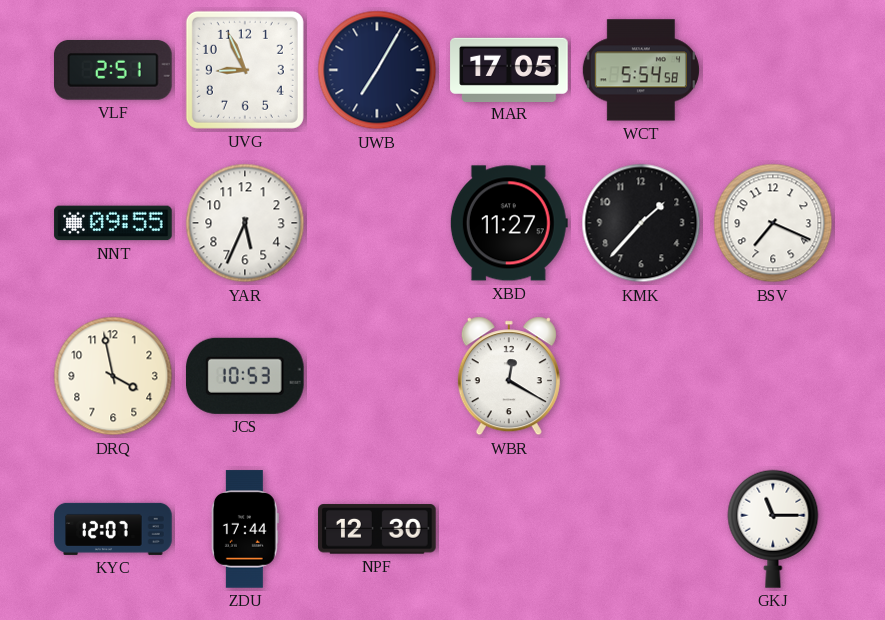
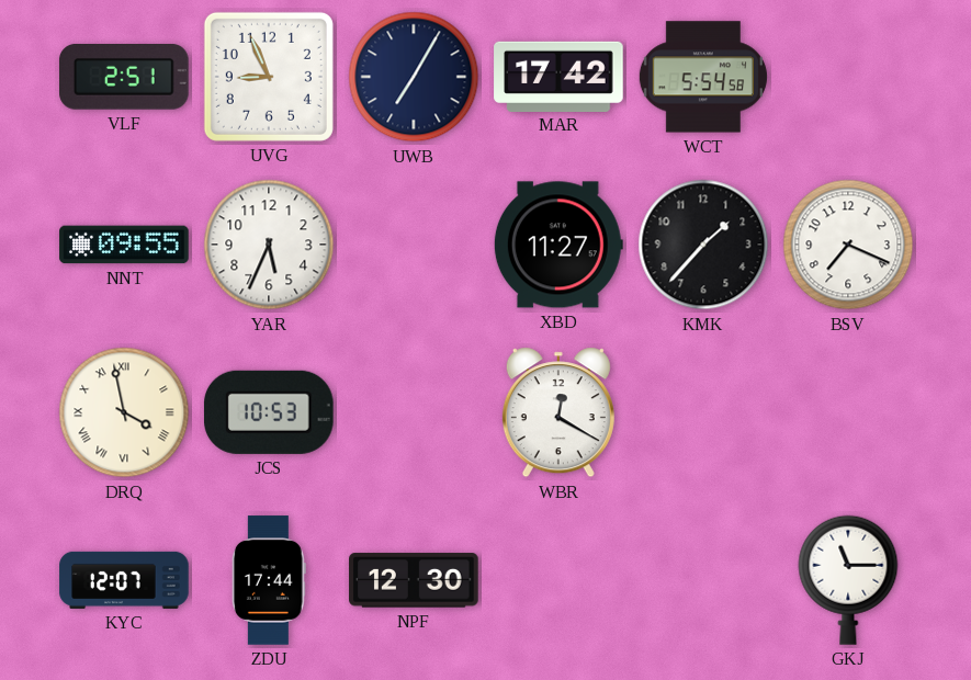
MAR: 17:05 -> 17:42 (558, 76)
DRQ numerals: Arabic -> Roman (124, 412)
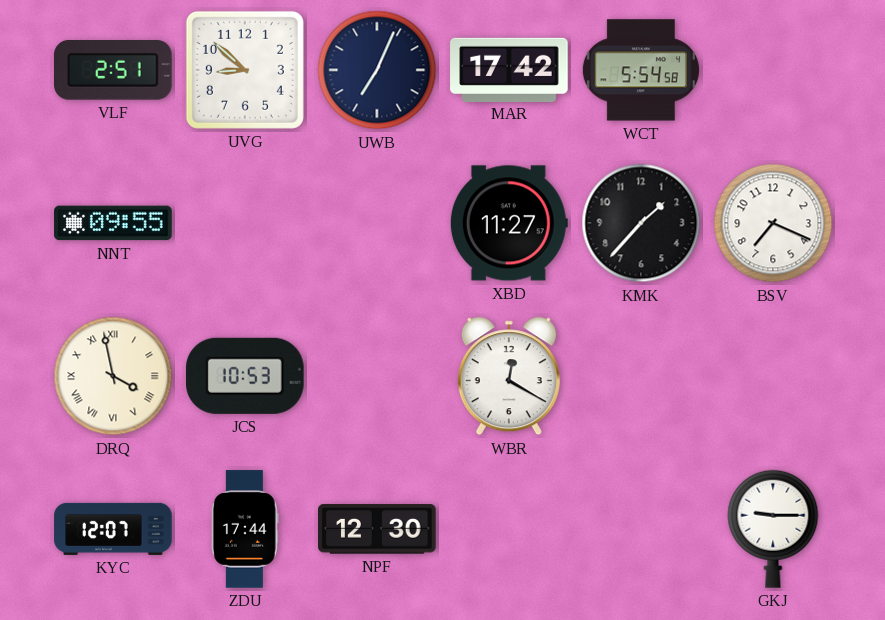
UVG: 8:56 -> 8:52 (245, 70)
UWB: 7:05 -> 7:04 (377, 70)
YAR: 5:34 -> none (269, 245)
GKJ: 11:15 -> 9:15 (773, 529)
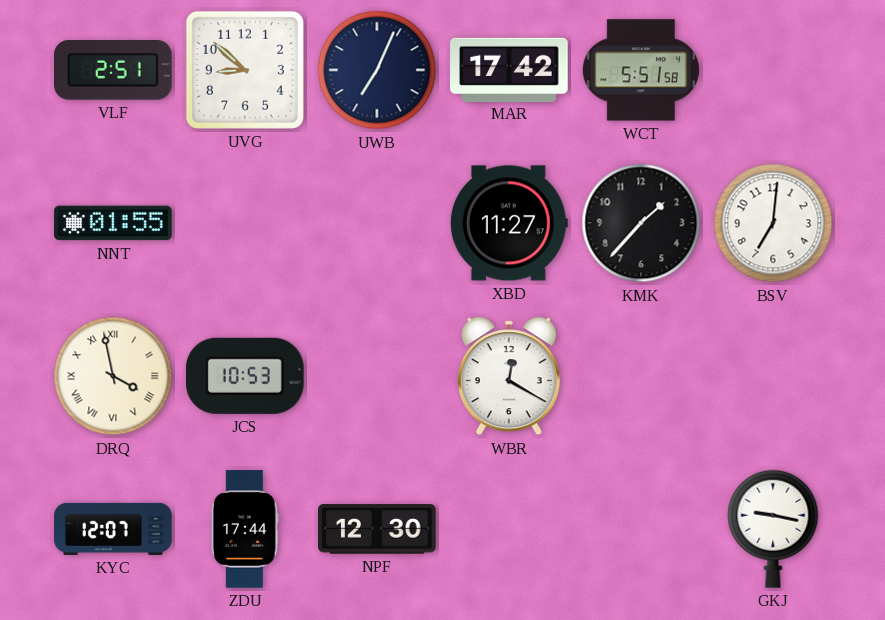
WCT: 5:54 -> 5:51 (641, 70)
NNT: 09:55 -> 01:55 (113, 223)
BSV: 7:19 -> 7:01 (773, 223)
GKJ: 9:15 -> 9:17 (773, 529)
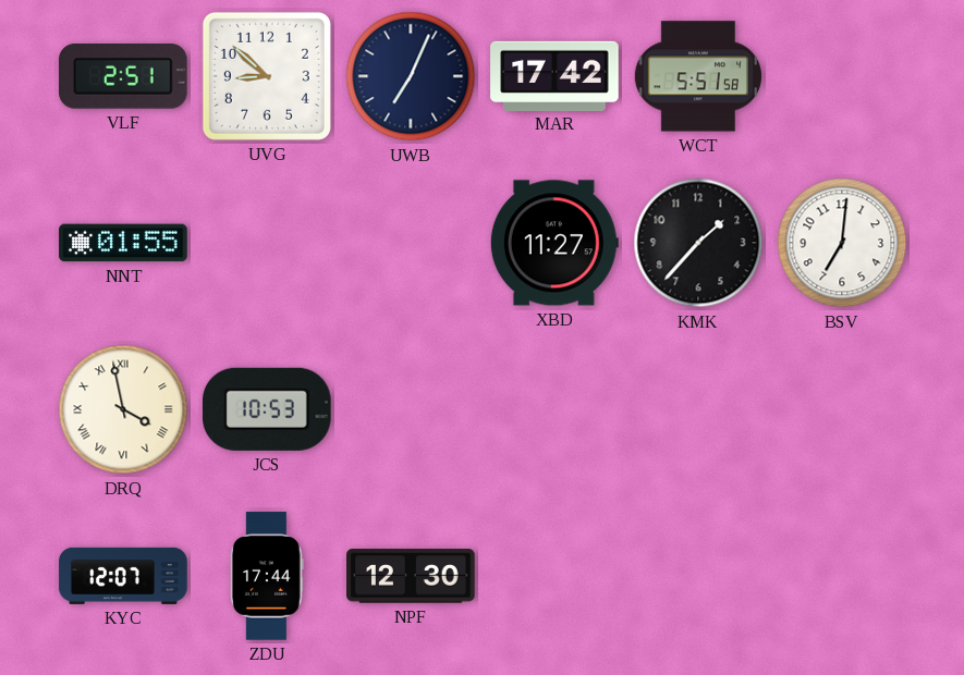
WBR: 12:20 -> none (509, 376)
GKJ: 9:17 -> none (773, 529)
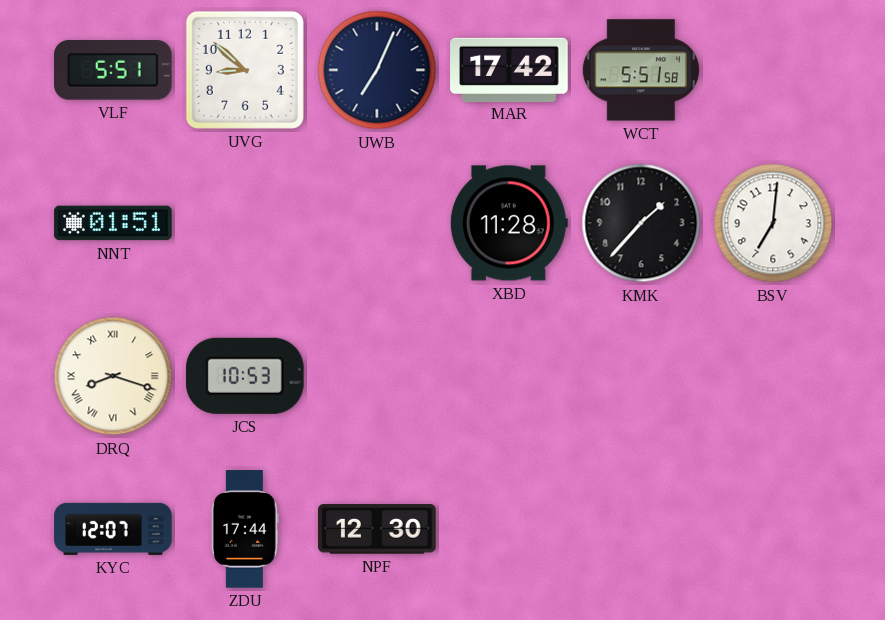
VLF: 2:51 -> 5:51 (114, 71)
NNT: 01:55 -> 01:51 (113, 223)
XBD: 11:27 -> 11:28 (509, 223)
DRQ: 3:58 -> 8:18 (113, 376)
